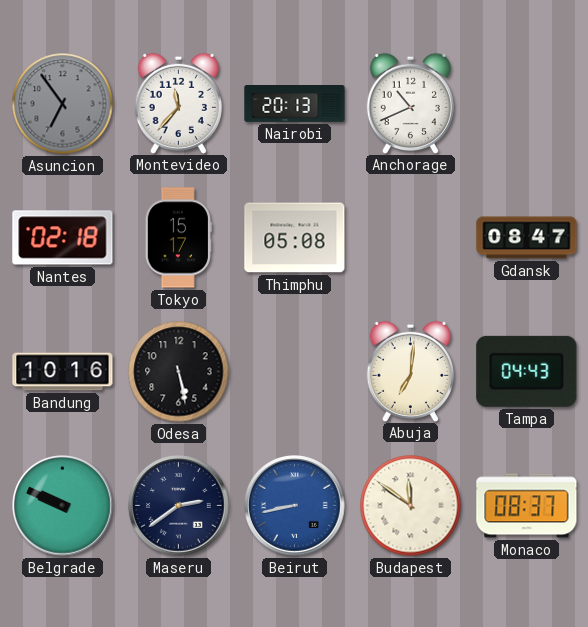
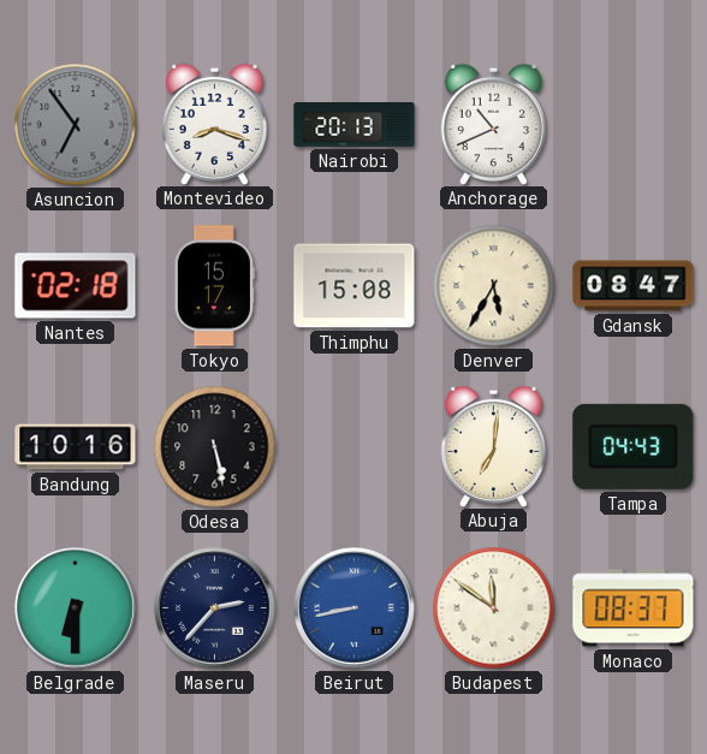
Montevideo: 11:37 -> 8:18 (214, 124)
Thimphu: 05:08 -> 15:08 (355, 286)
Denver: none -> 5:35 (494, 286)
Belgrade: 9:49 -> 6:30 (76, 608)
Maseru: 2:39 -> 2:37 (215, 608)
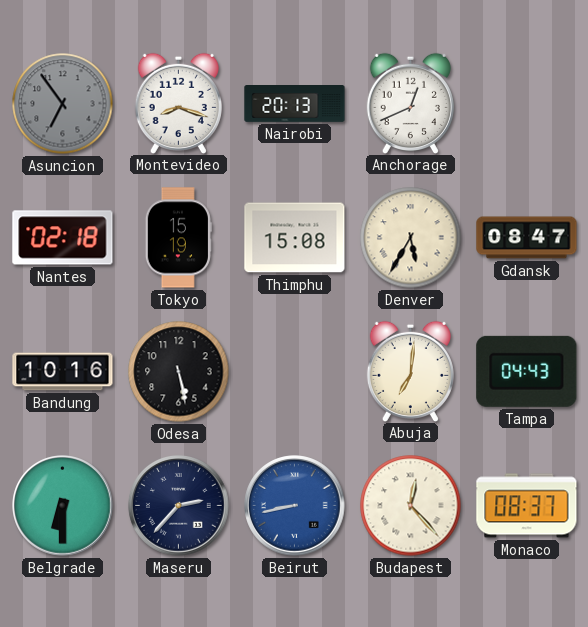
Anchorage: 10:41 -> 12:41 (410, 103)
Tokyo: 15:17 -> 15:19 (178, 238)
Budapest: 11:51 -> 12:23 (411, 506)
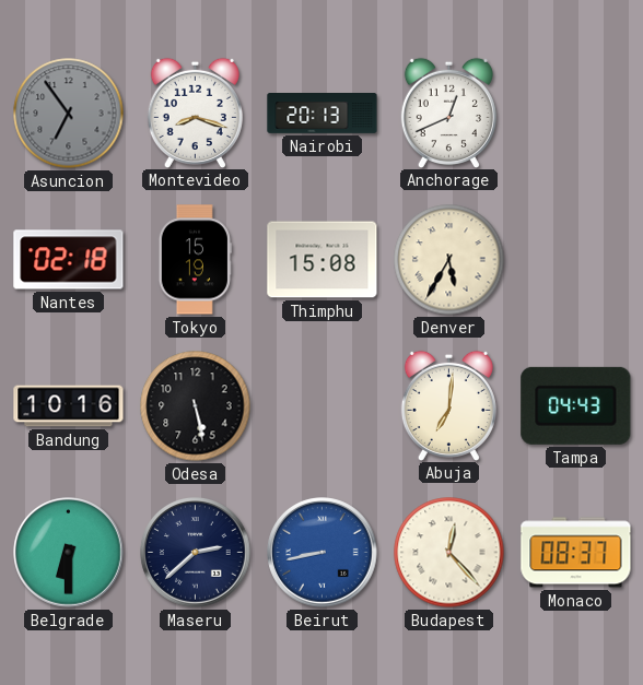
Gdansk: 08:47 -> none (527, 238)
Maseru: 2:37 -> 2:38 (196, 553)
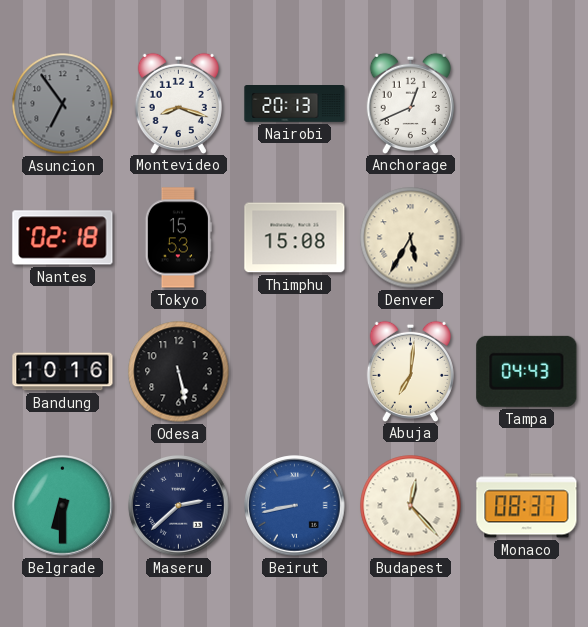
Tokyo: 15:19 -> 15:53 (178, 238)
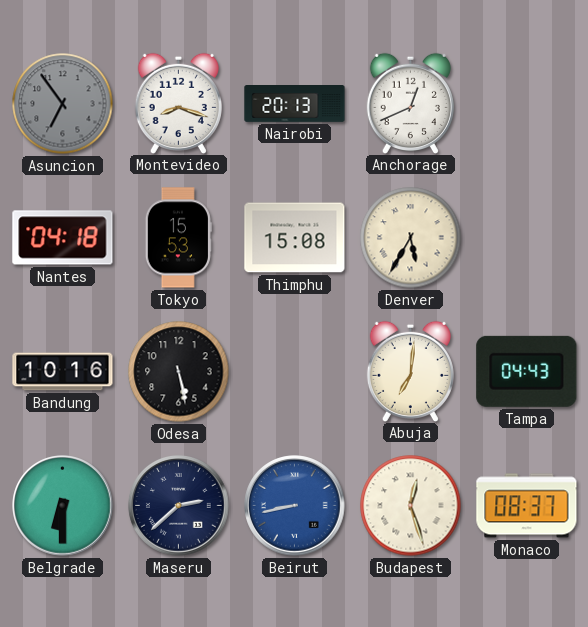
Nantes: 02:18 -> 04:18 (63, 238)
Budapest: 12:23 -> 12:27 (411, 506)
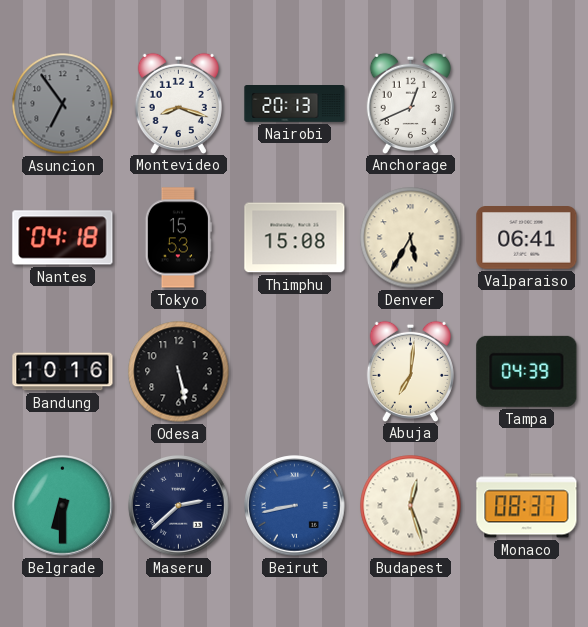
Valparaiso: none -> 06:41 (527, 238)
Tampa: 04:43 -> 04:39 (527, 371)
